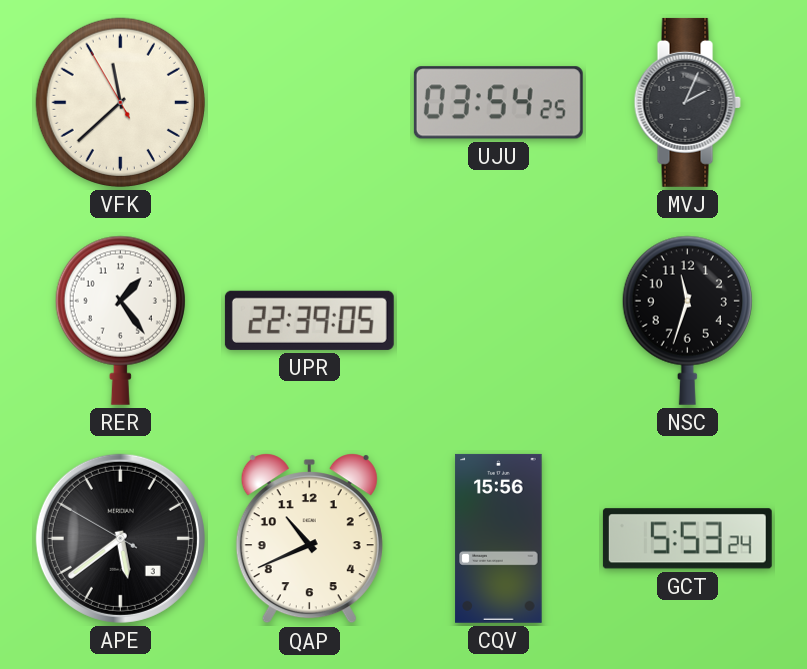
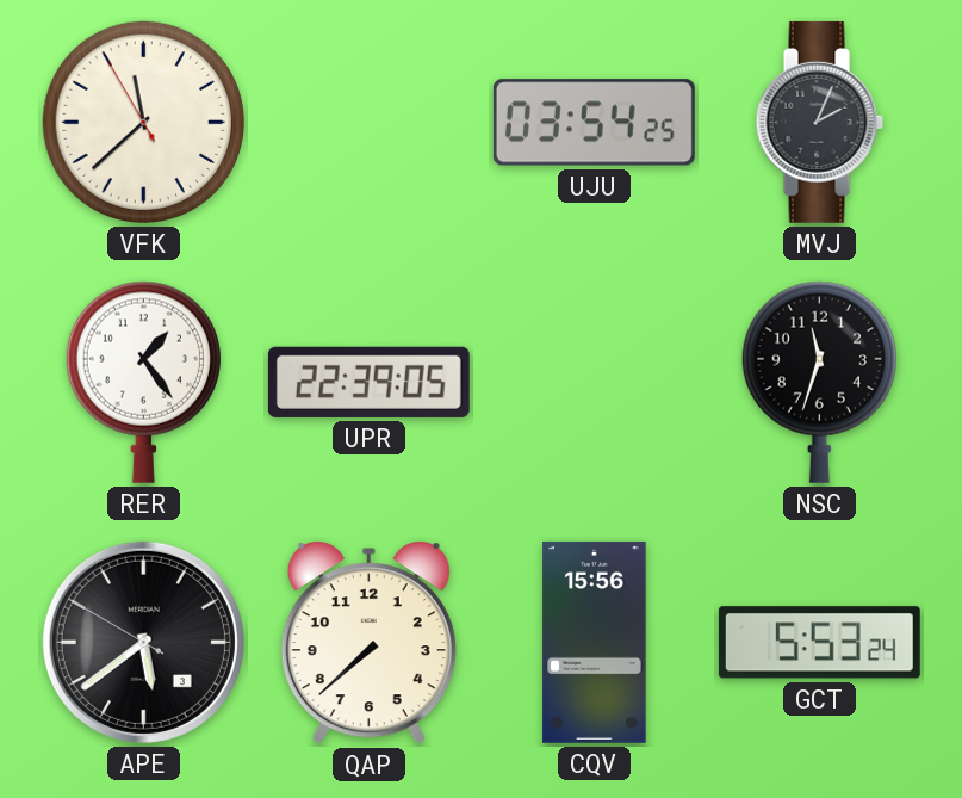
QAP: 10:41 -> 7:38 (368, 643)
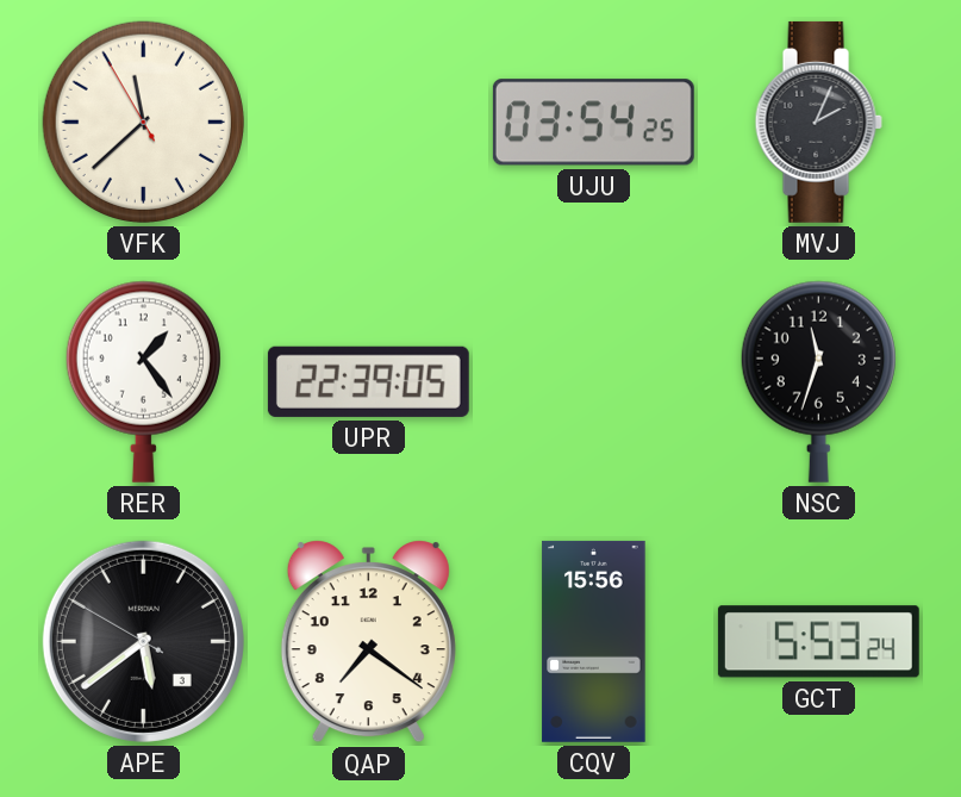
QAP: 7:38 -> 7:21 (368, 642)
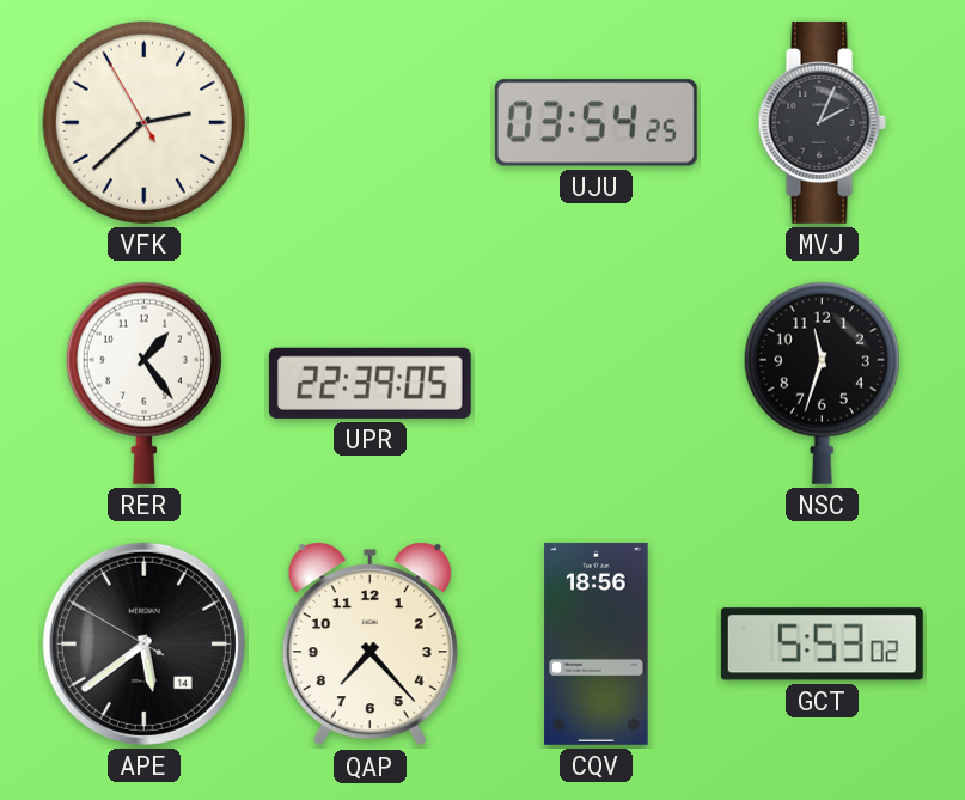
VFK: 11:37 -> 2:37 (143, 122)
APE date: 3 -> 14 (143, 643)
QAP: 7:21 -> 7:23 (369, 645)
CQV: 15:56 -> 18:56 (597, 643)
GCT: 5:53:24 -> 5:53:02 (822, 645)
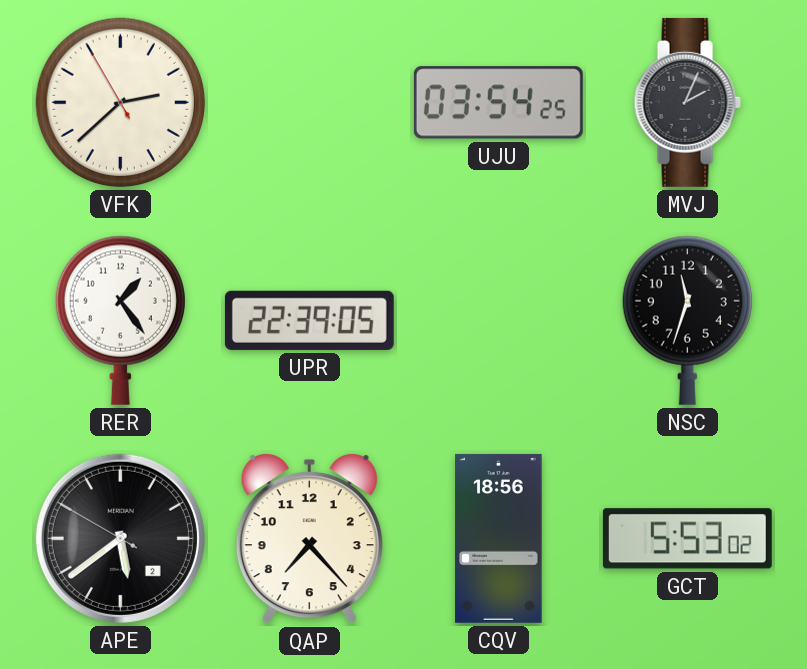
APE date: 14 -> 2 (120, 538)
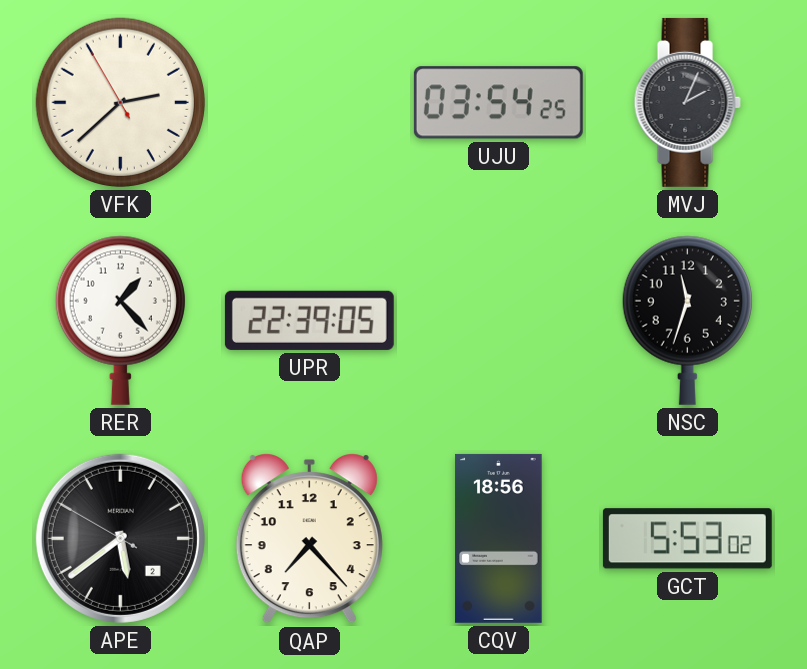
RER: 1:24 -> 1:23 (120, 320)
